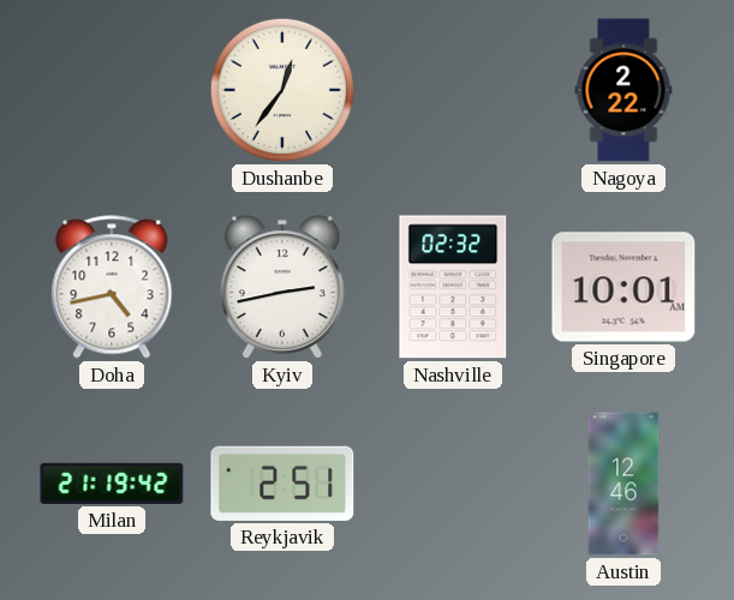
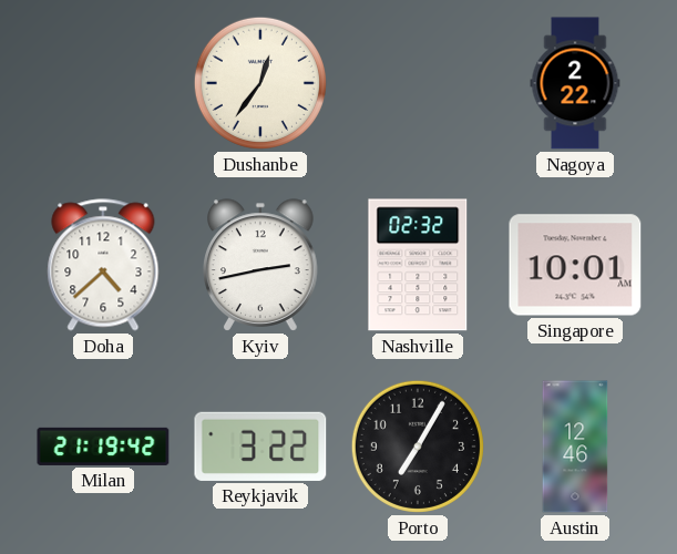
Doha: 4:43 -> 4:38 (103, 265)
Reykjavik: 2:51 -> 3:22 (260, 447)
Porto: none -> 7:05 (418, 447)
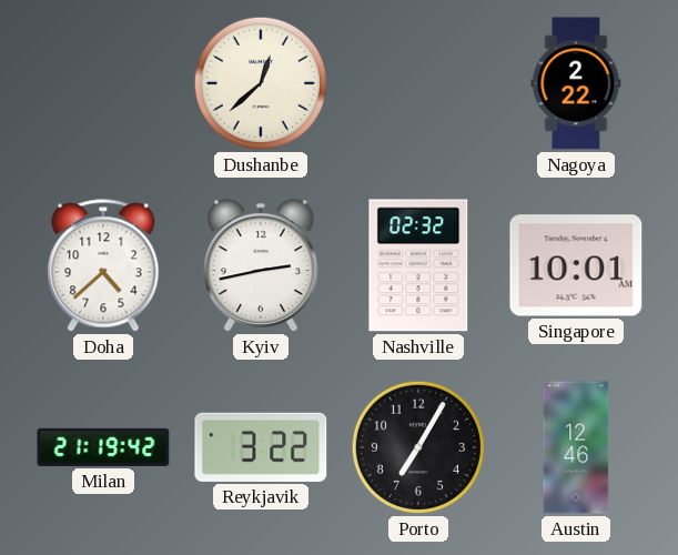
Dushanbe: 12:36 -> 12:38 (261, 83)
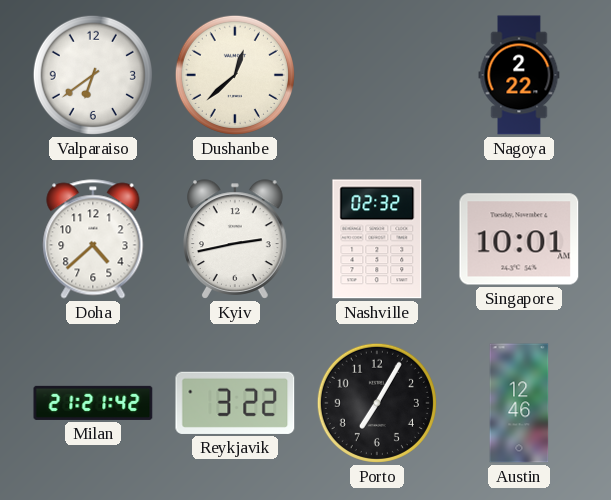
Valparaiso: none -> 6:39 (93, 75)
Milan: 21:19 -> 21:21 (93, 403)
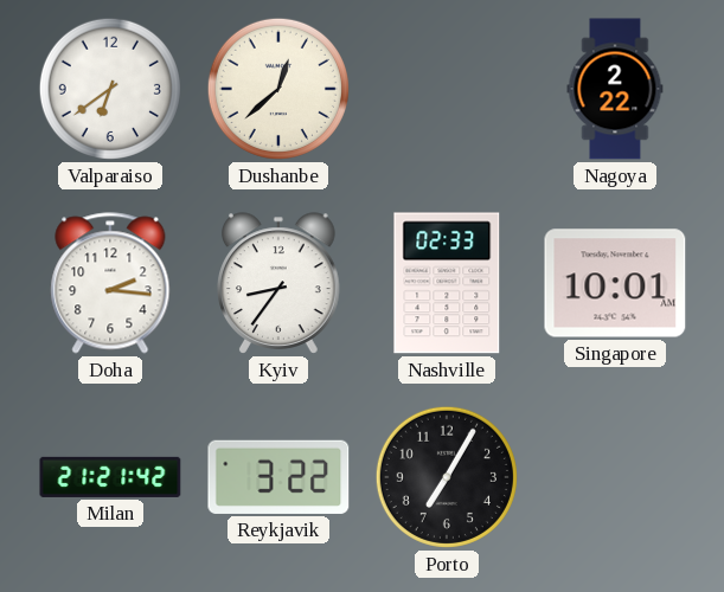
Doha: 4:38 -> 2:16 (110, 283)
Kyiv: 2:43 -> 8:36 (280, 283)
Nashville: 02:32 -> 02:33 (447, 283)
Austin: 12:46 -> none (519, 403)
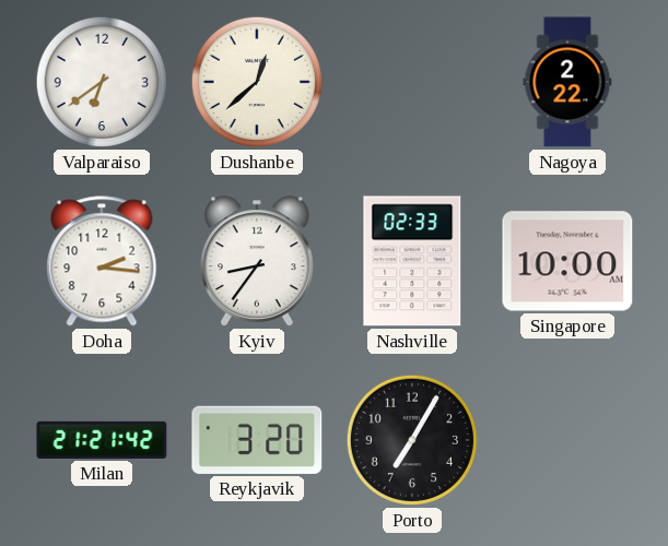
Singapore: 10:01 -> 10:00 (567, 261)
Reykjavik: 3:22 -> 3:20 (257, 440)
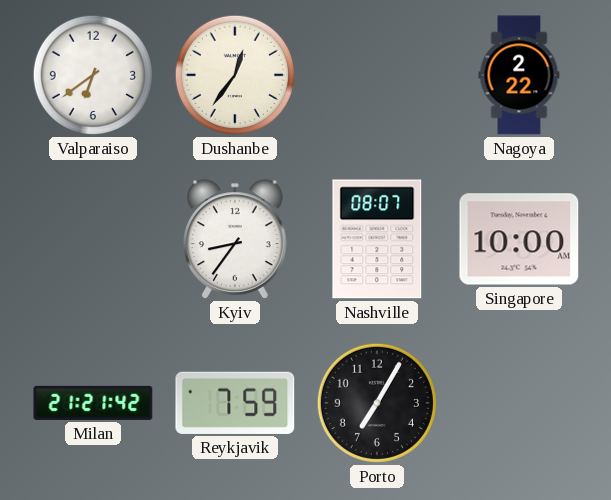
Dushanbe: 12:38 -> 12:36 (235, 75)
Doha: 2:16 -> none (102, 261)
Nashville: 02:33 -> 08:07 (377, 239)
Reykjavik: 3:20 -> 7:59 (235, 403)
